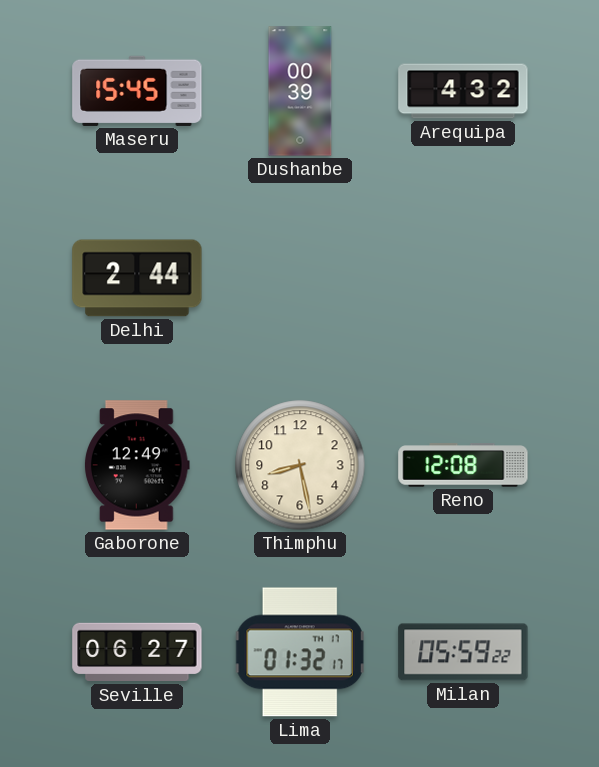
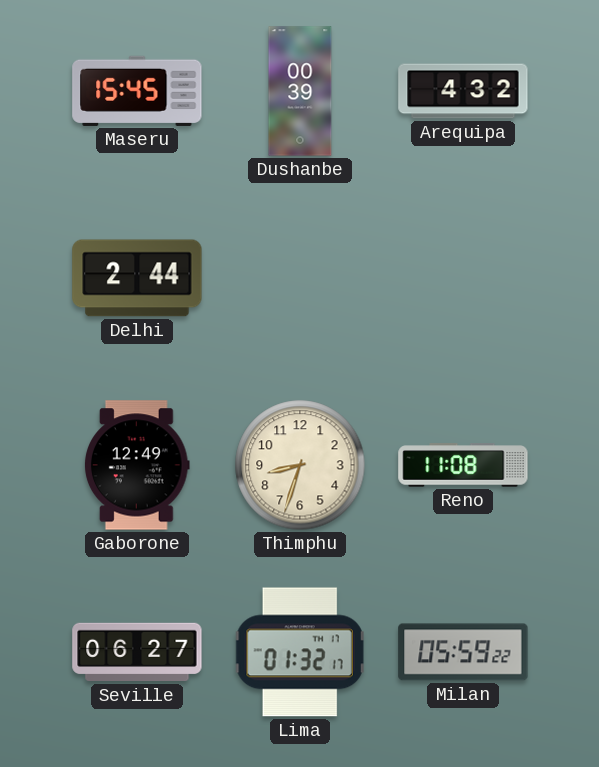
Thimphu: 8:28 -> 8:33 (300, 465)
Reno: 12:08 -> 11:08 (463, 465)
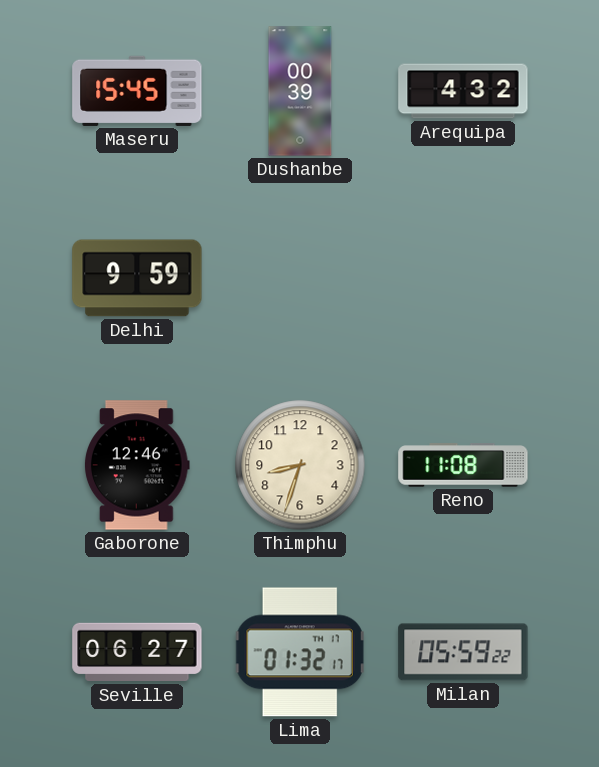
Delhi: 2:44 -> 9:59 (137, 278)
Gaborone: 12:49 -> 12:46 (137, 465)
